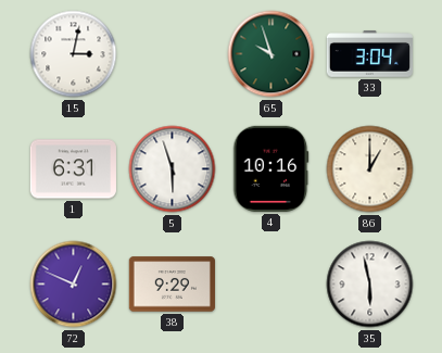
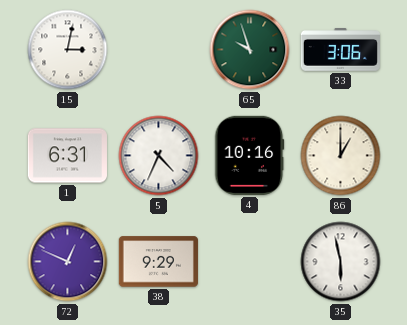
33: 3:04 -> 3:06 (340, 50)
5: 5:57 -> 4:34 (159, 156)
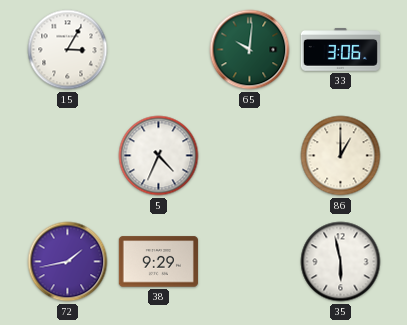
15: 3:02 -> 3:05 (68, 50)
65: 9:57 -> 10:01 (250, 50)
1: 6:31 -> none (67, 156)
4: 10:16 -> none (250, 155)
72: 12:49 -> 1:43 (68, 262)
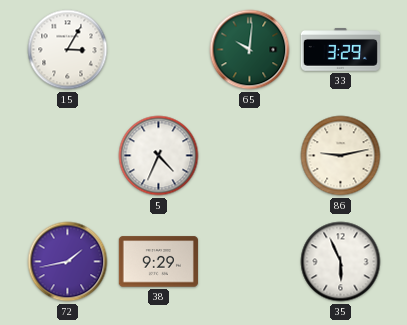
33: 3:06 -> 3:29 (340, 50)
86: 1:00 -> 9:13 (341, 156)
35: 5:58 -> 5:56 (341, 262)
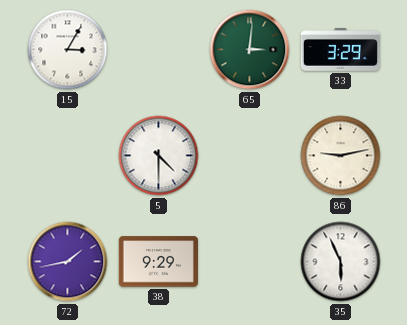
65: 10:01 -> 3:01 (250, 50)
5: 4:34 -> 4:30 (159, 156)
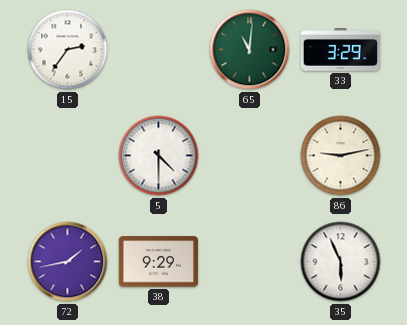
15: 3:05 -> 2:36 (68, 50)
65: 3:01 -> 11:01 (250, 50)
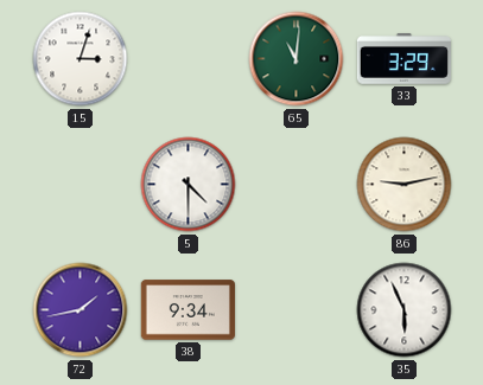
15: 2:36 -> 3:03 (81, 59)
38: 9:29 -> 9:34 (188, 310)
